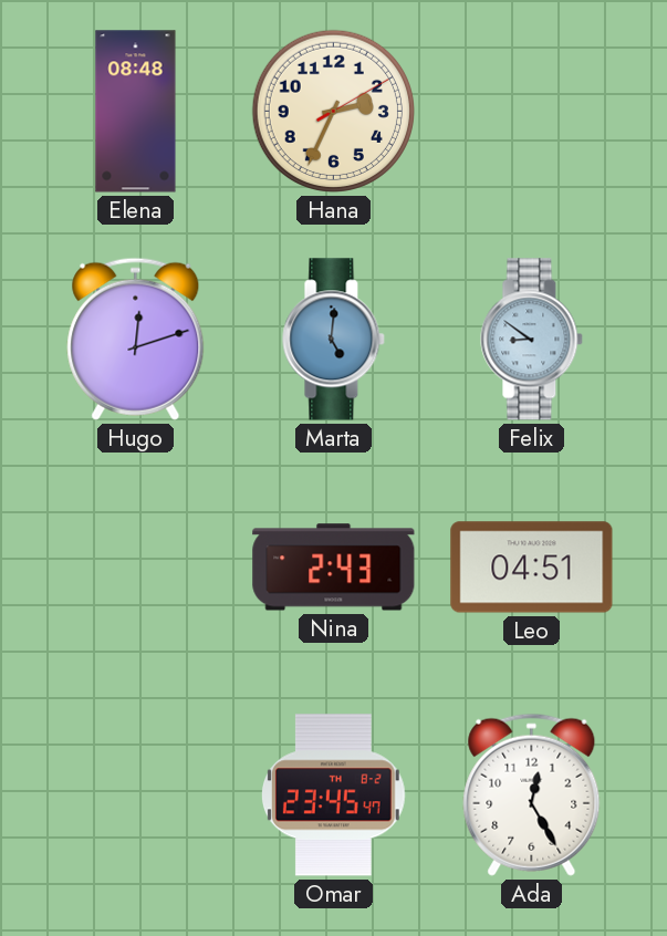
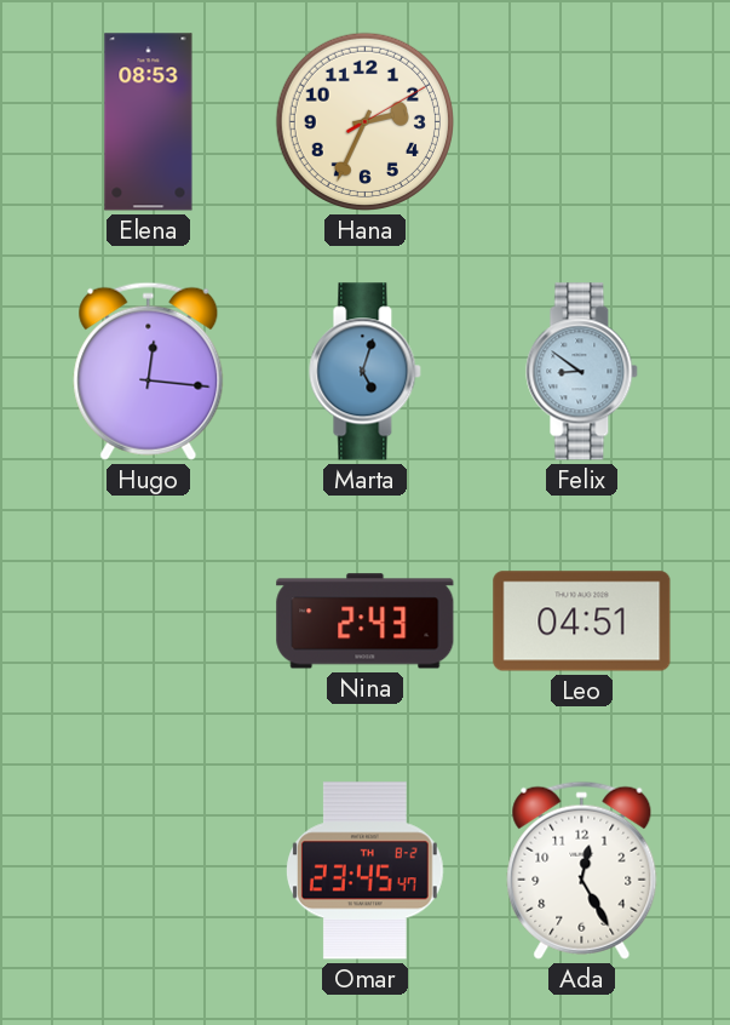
Elena: 08:48 -> 08:53 (149, 122)
Hugo: 12:12 -> 12:16 (149, 371)
Marta: 5:01 -> 5:03 (366, 372)
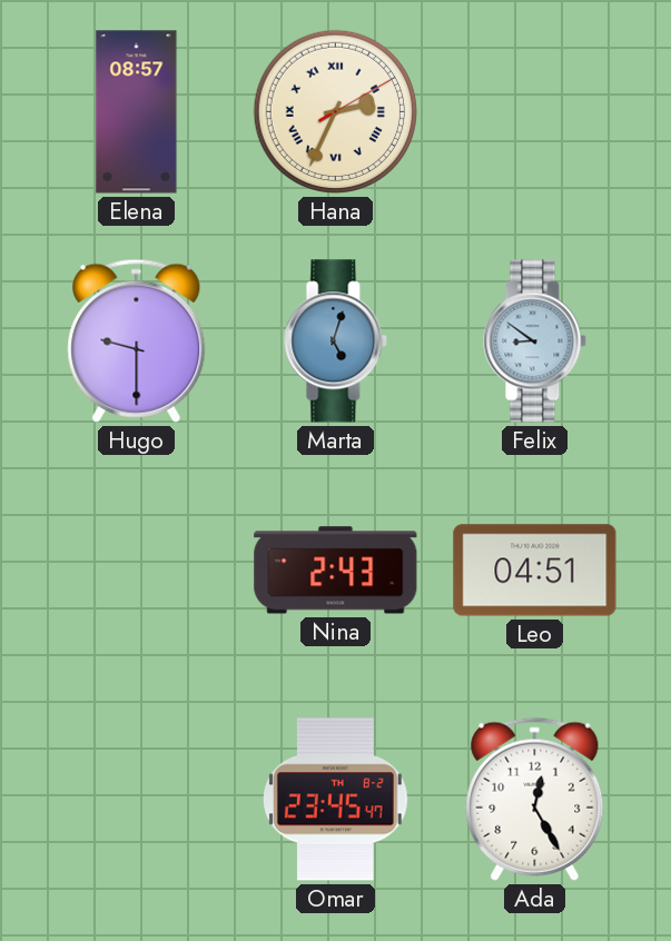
Elena: 08:53 -> 08:57 (137, 112)
Hana numerals: Arabic -> Roman (335, 111)
Hugo: 12:16 -> 9:30 (137, 340)
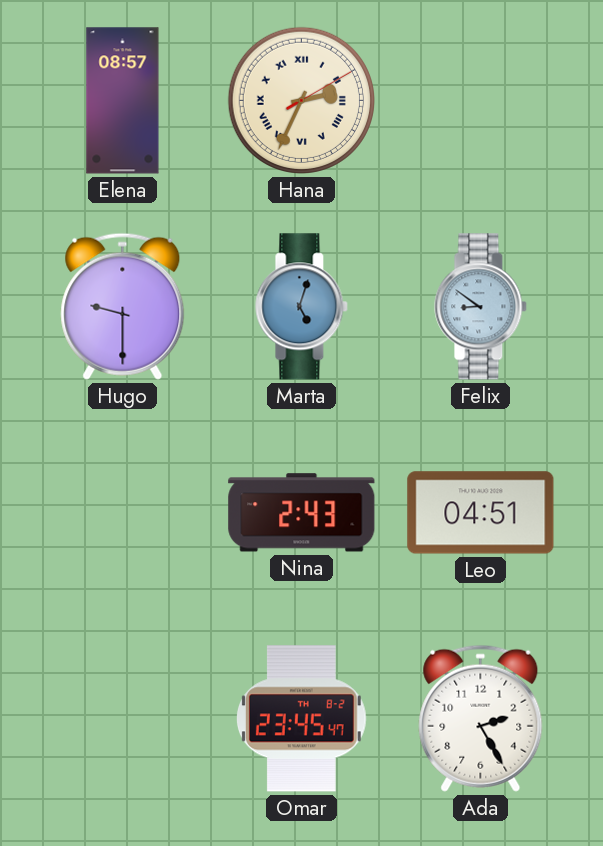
Ada: 12:25 -> 2:25 (481, 718)
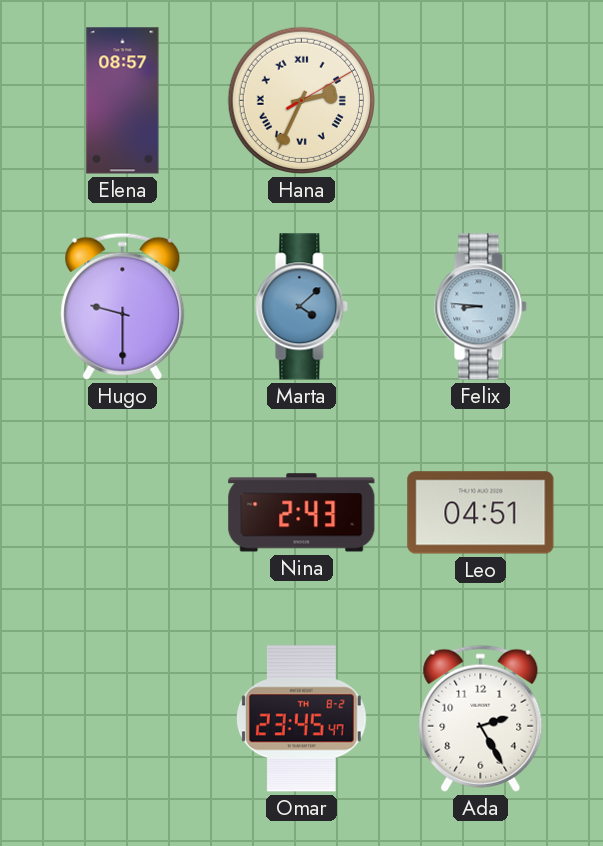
Marta: 5:03 -> 4:08 (302, 307)
Felix: 8:51 -> 8:46 (481, 307)
